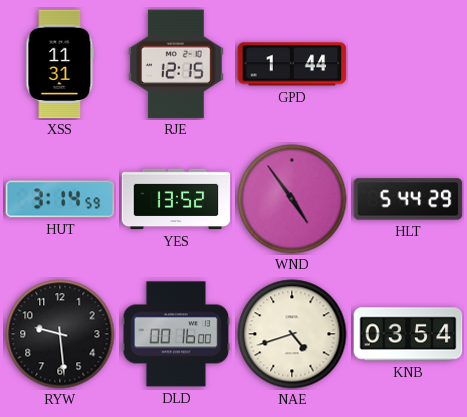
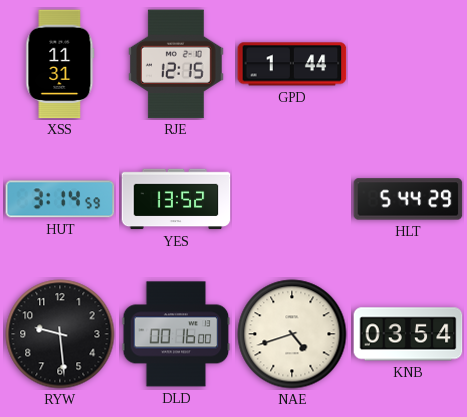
WND: 4:54 -> none (292, 199)
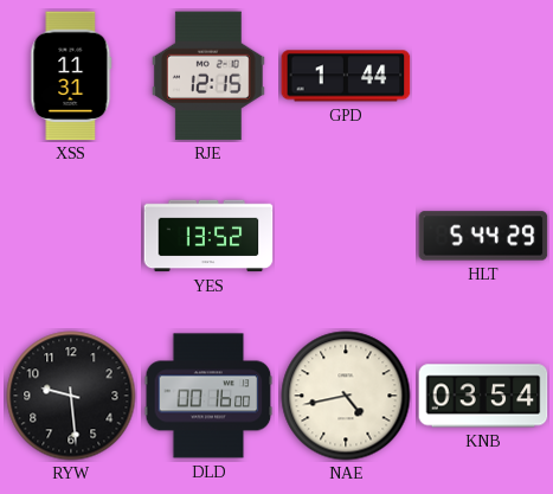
HUT: 3:14 -> none (60, 199)
NAE: 4:42 -> 4:43 (346, 396)
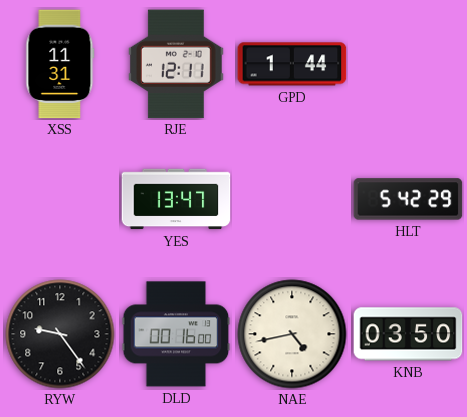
RJE: 12:15 -> 12:11 (176, 64)
YES: 13:52 -> 13:47 (176, 199)
HLT: 5:44 -> 5:42 (408, 199)
RYW: 9:29 -> 9:24 (60, 334)
KNB: 03:54 -> 03:50 (408, 334)
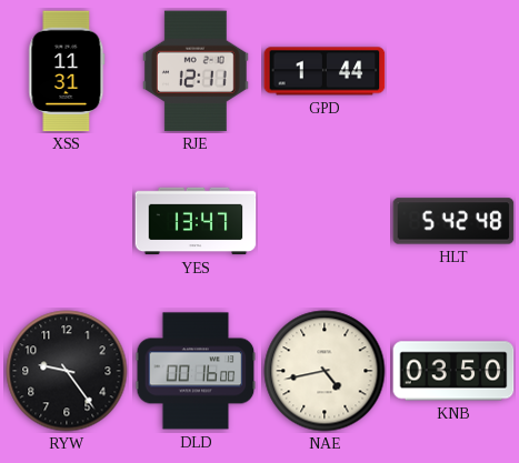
HLT: 5:42:29 -> 5:42:48 (453, 221)
